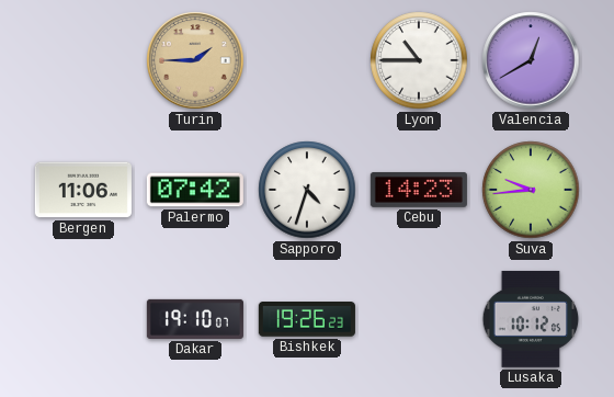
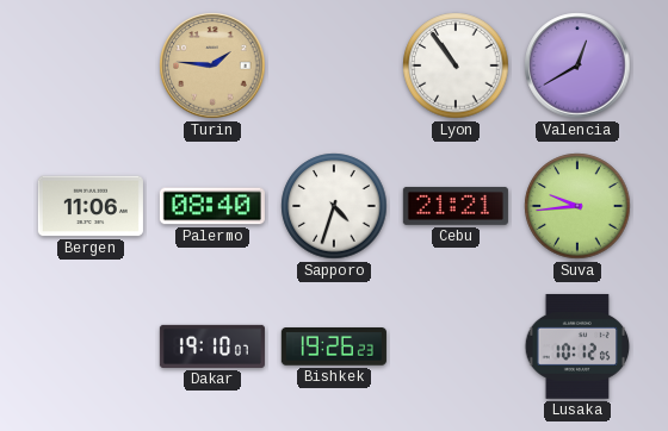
Turin: 1:45 -> 1:46 (212, 65)
Lyon: 10:45 -> 10:54 (456, 65)
Palermo: 07:42 -> 08:40 (212, 206)
Cebu: 14:23 -> 21:21 (456, 206)
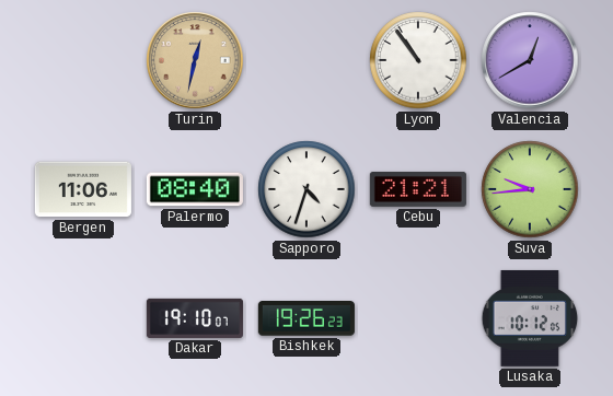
Turin: 1:46 -> 12:32 (195, 60)
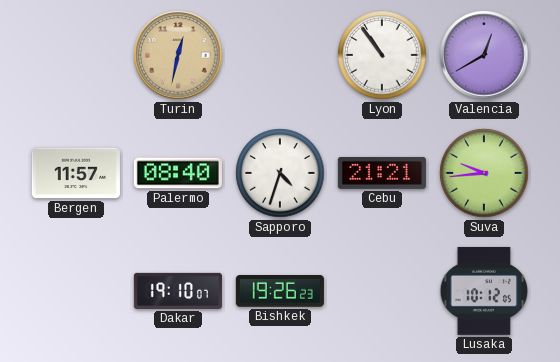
Bergen: 11:06 -> 11:57 (76, 173)
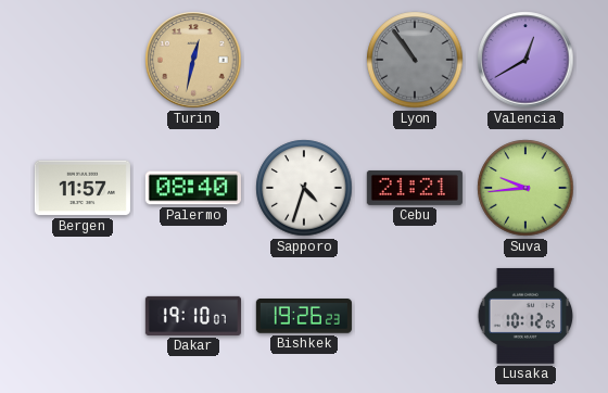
Lyon dial: white -> grey (415, 60)
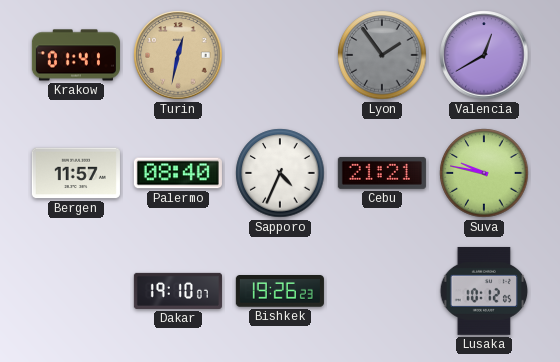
Krakow: none -> 01:41 (76, 55)
Lyon: 10:54 -> 1:54 (382, 55)
Sapporo: 4:33 -> 4:34 (280, 173)
Suva: 9:44 -> 9:47 (484, 173)
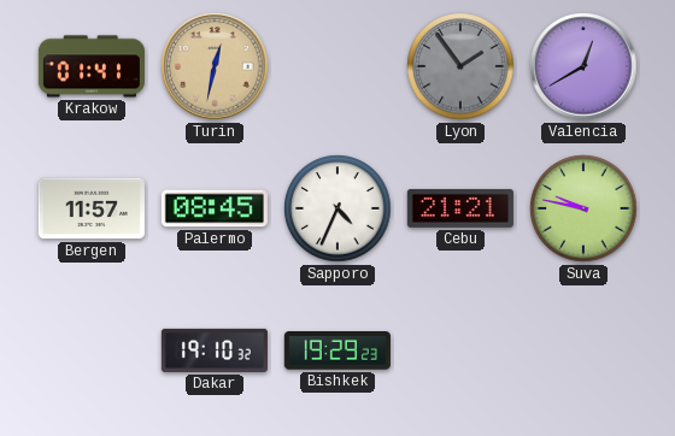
Palermo: 08:40 -> 08:45 (215, 208)
Dakar: 19:10:07 -> 19:10:32 (215, 350)
Bishkek: 19:26 -> 19:29 (337, 350)
Lusaka: 10:12 -> none (484, 291)
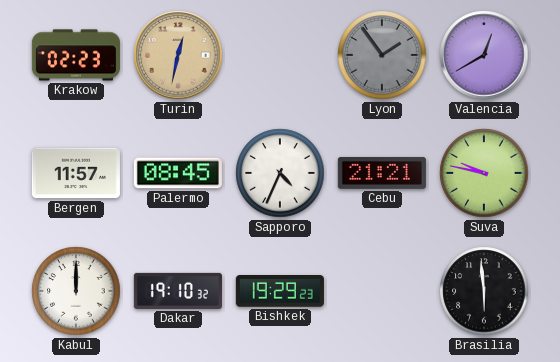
Krakow: 01:41 -> 02:23 (76, 55)
Kabul: none -> 12:00 (76, 291)
Brasilia: none -> 5:59 (484, 291)
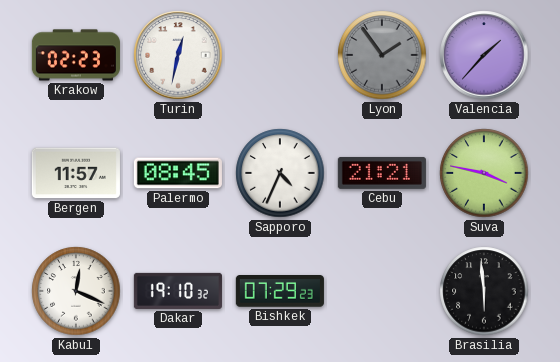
Turin dial: champagne -> white (178, 55)
Valencia: 12:40 -> 1:37 (484, 55)
Suva: 9:47 -> 3:47 (484, 173)
Kabul: 12:00 -> 12:19 (76, 291)
Bishkek: 19:29 -> 07:29 (280, 291)
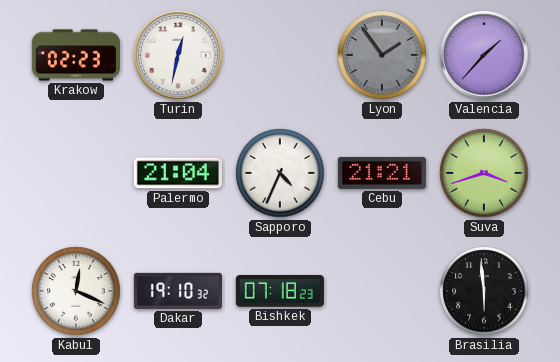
Bergen: 11:57 -> none (76, 173)
Palermo: 08:45 -> 21:04 (178, 173)
Suva: 3:47 -> 3:42 (484, 173)
Bishkek: 07:29 -> 07:18 (280, 291)
